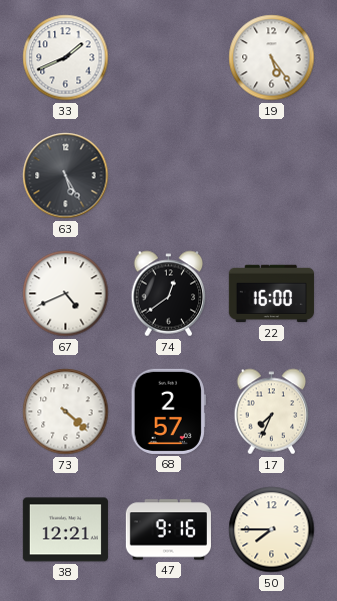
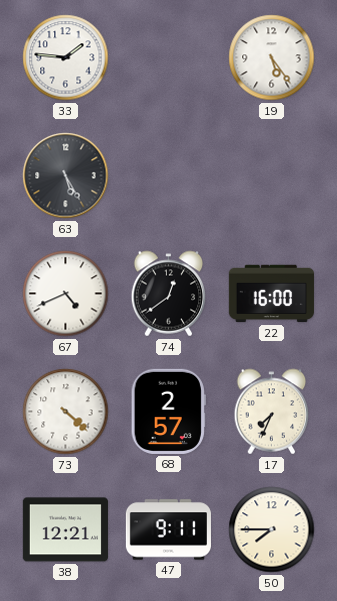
33: 1:41 -> 1:46 (66, 58)
47: 9:16 -> 9:11 (168, 530)
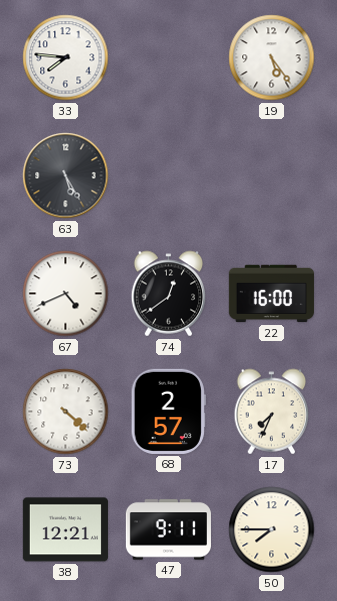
33: 1:46 -> 7:46 (66, 58)
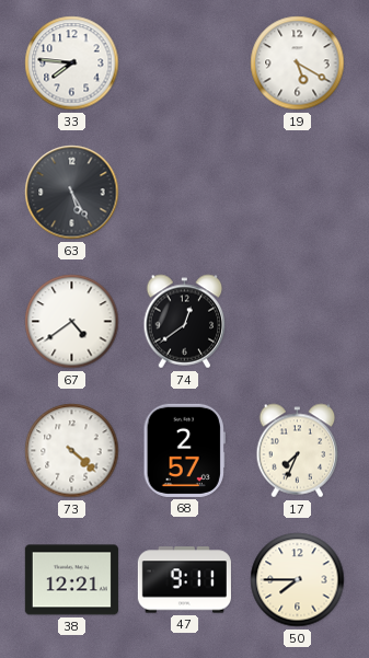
19: 5:24 -> 5:20 (298, 64)
67: 4:41 -> 4:39 (72, 322)
22: 16:00 -> none (271, 294)
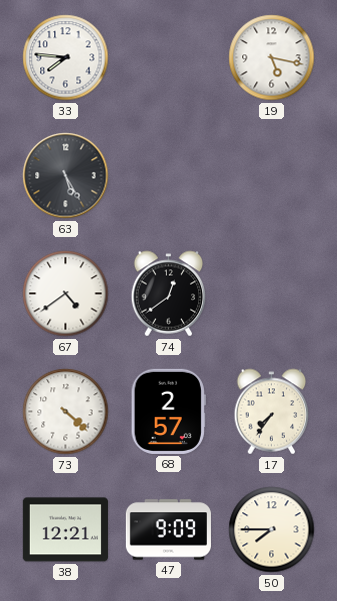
19: 5:20 -> 5:17 (272, 58)
17: 7:34 -> 7:36 (272, 412)
47: 9:11 -> 9:09 (168, 530)
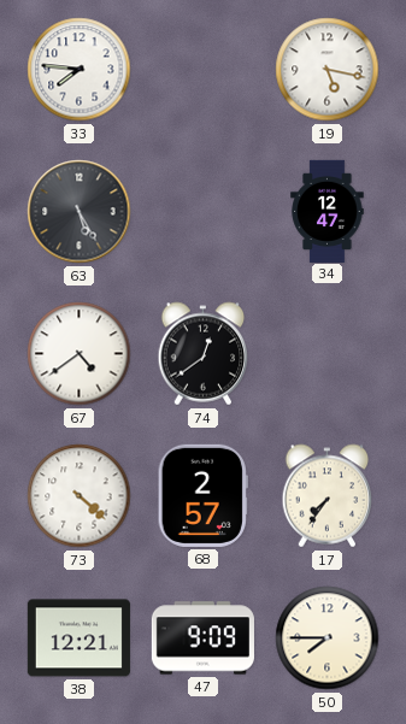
34: none -> 12:47 (328, 211)
